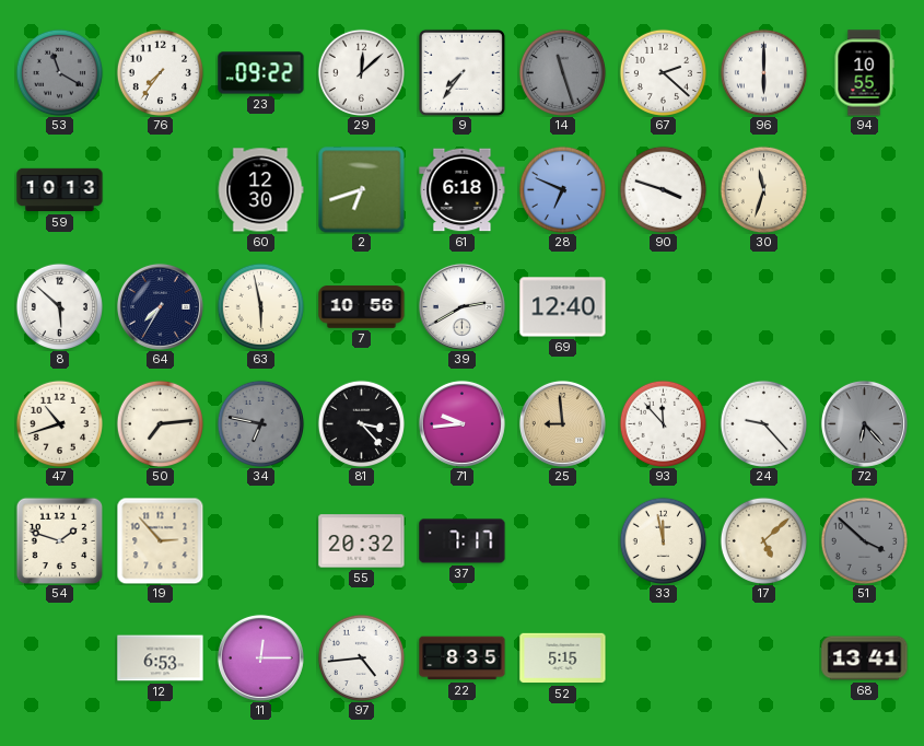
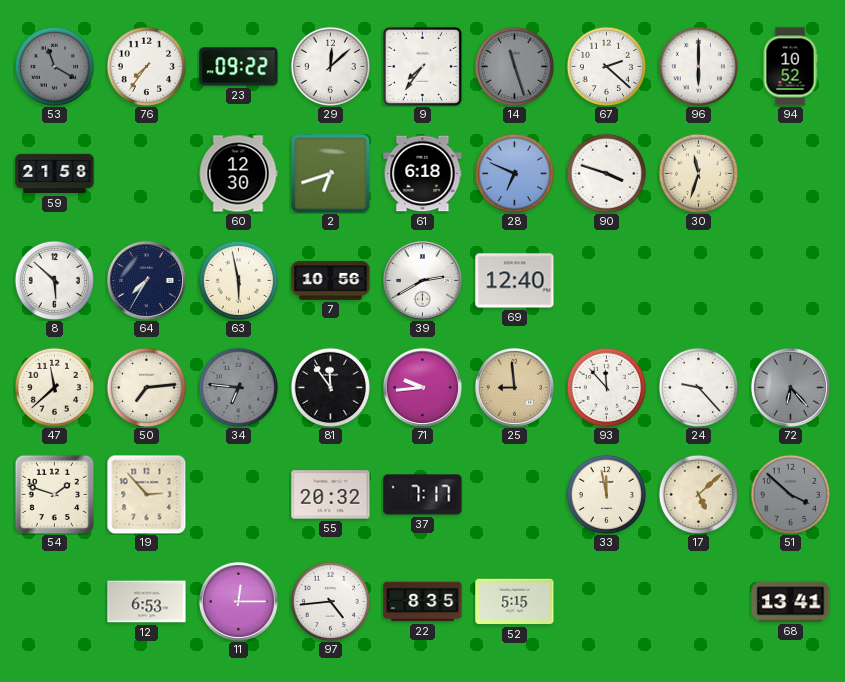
94: 10:55 -> 10:52 (790, 67)
59: 10:13 -> 21:58 (55, 174)
47: 10:42 -> 11:38 (54, 387)
34: 6:47 -> 6:46 (238, 387)
81: 3:23 -> 11:54 (330, 387)
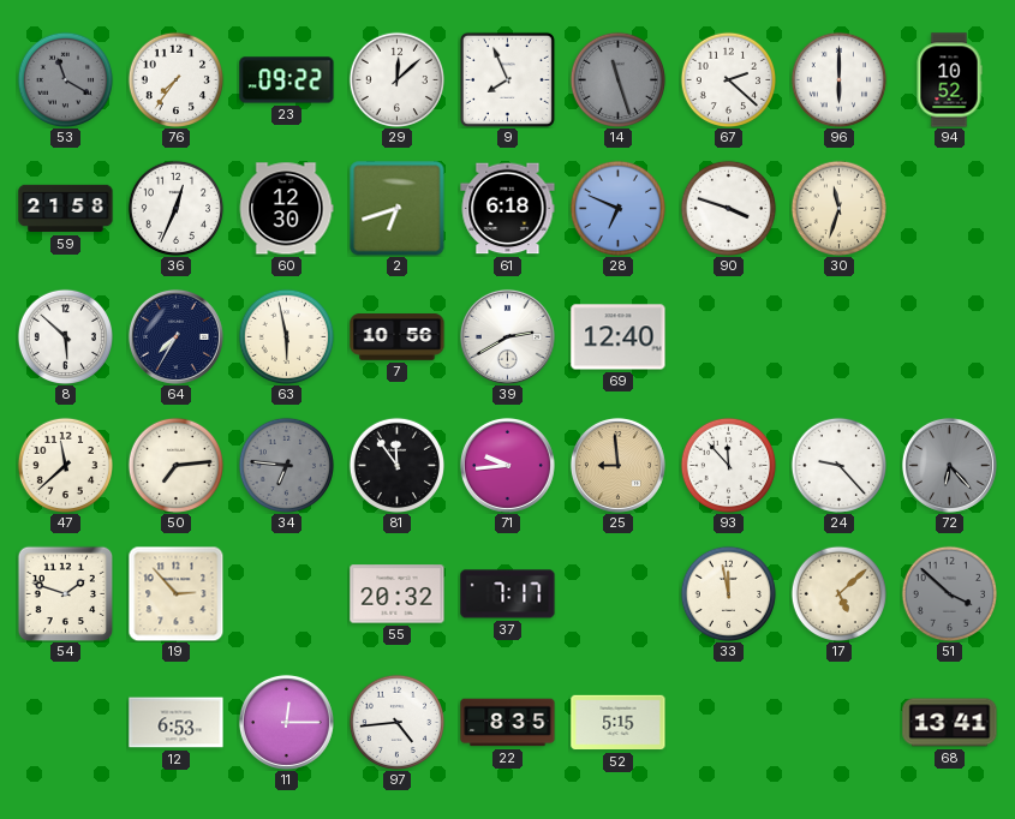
9: 7:36 -> 7:56 (507, 79)
36: none -> 12:34 (175, 208)
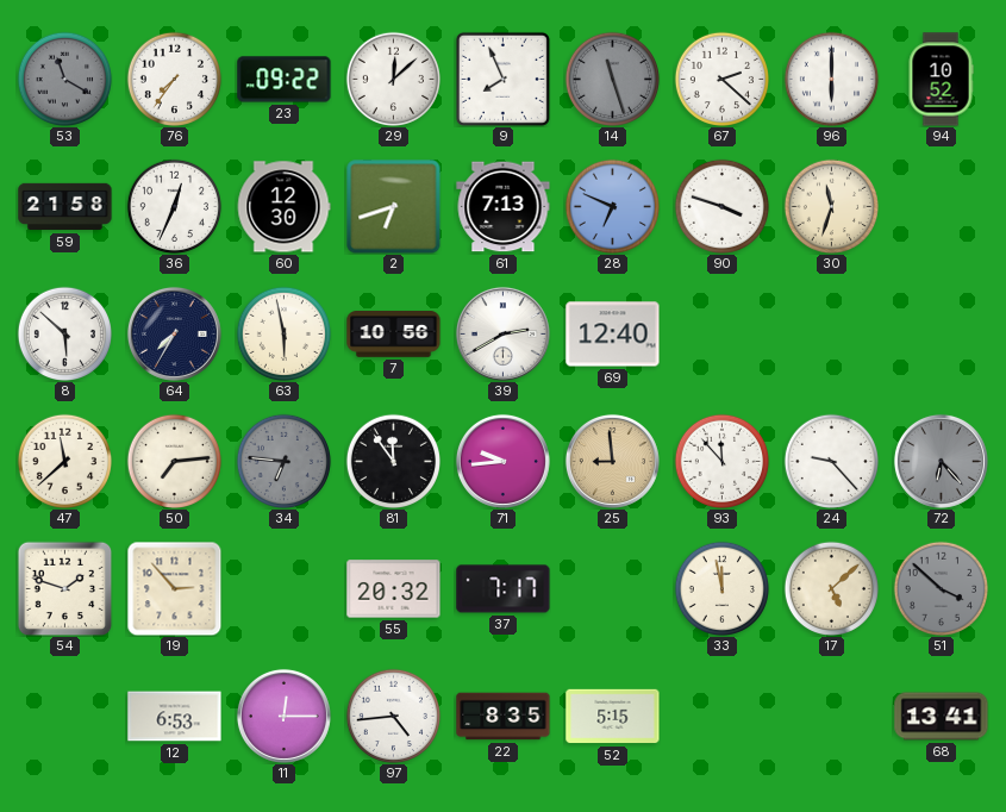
61: 6:18 -> 7:13 (504, 207)
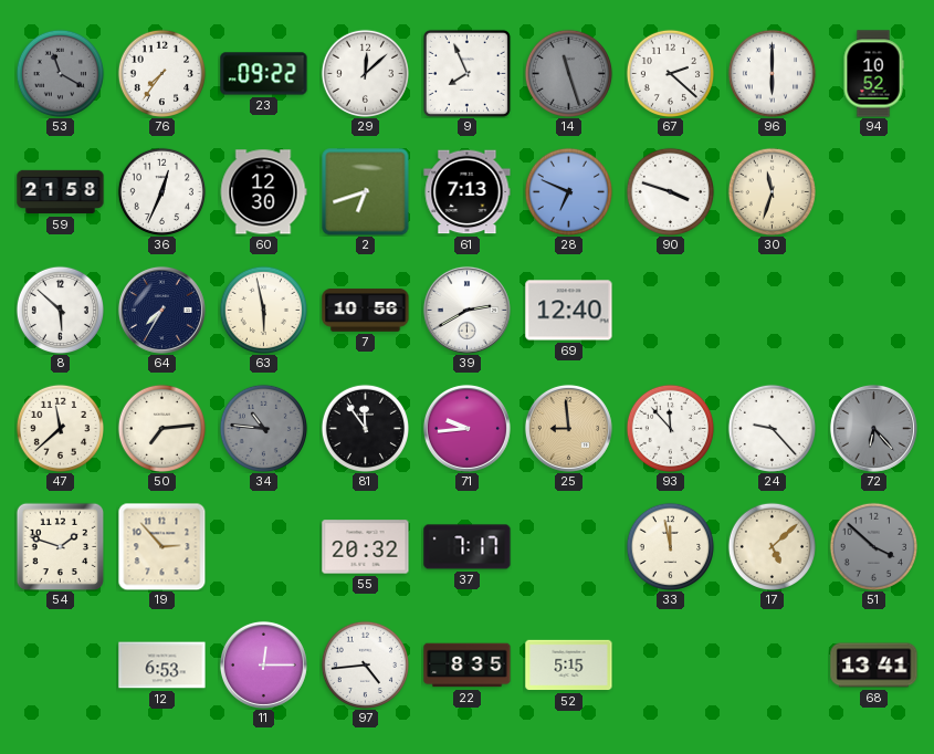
34: 6:46 -> 10:46 (263, 428)
